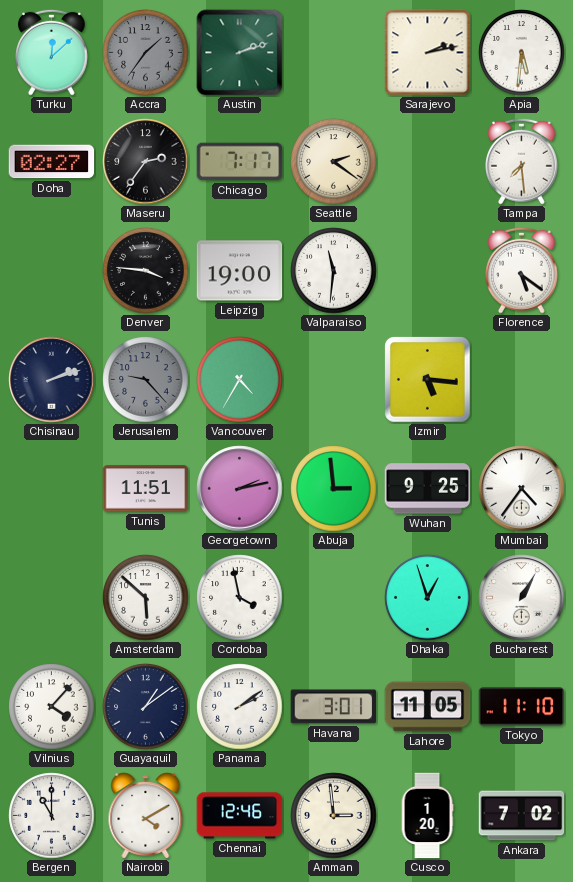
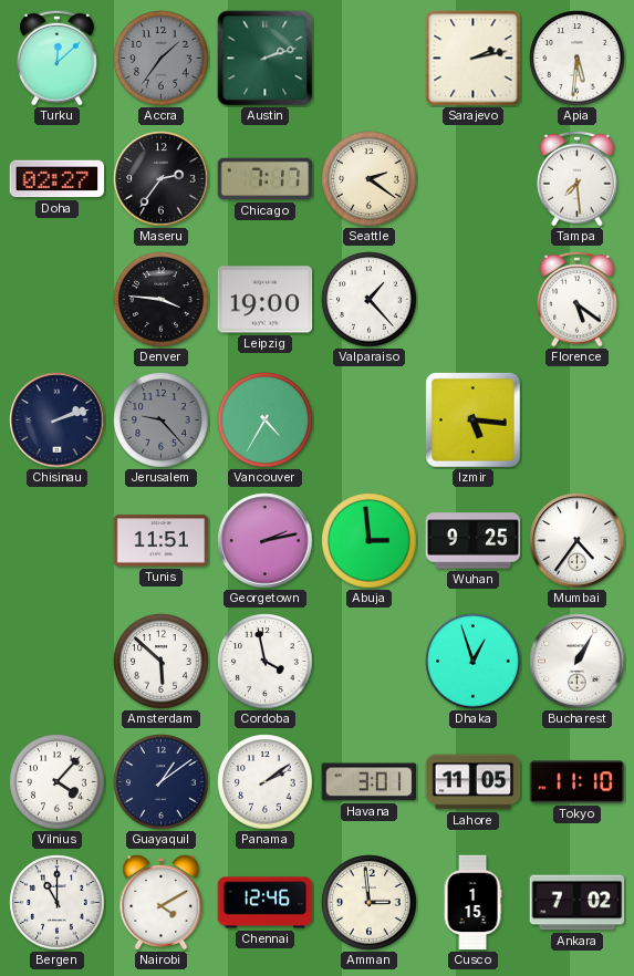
Valparaiso: 11:31 -> 1:23 (370, 300)
Cusco: 1:20 -> 1:15 (472, 903)
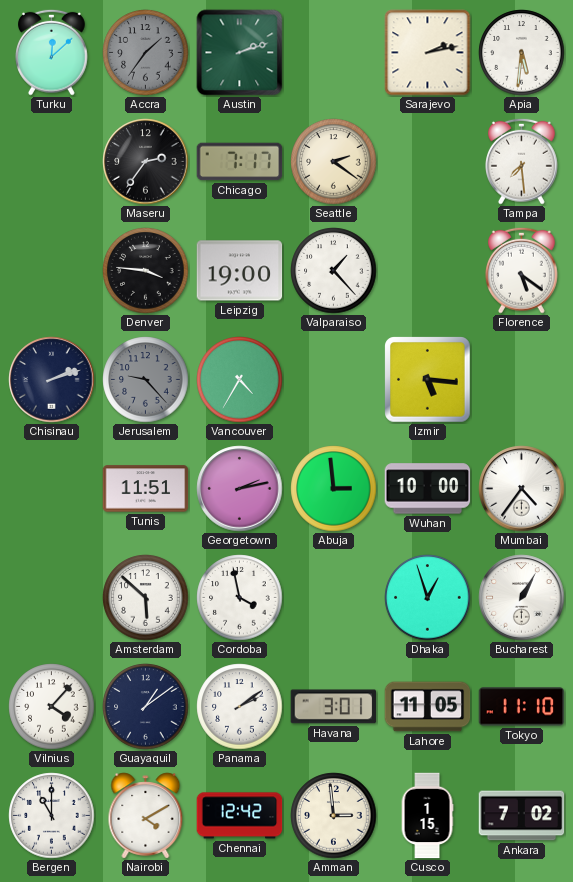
Doha: 02:27 -> none (58, 179)
Wuhan: 9:25 -> 10:00 (428, 489)
Chennai: 12:46 -> 12:42 (240, 816)
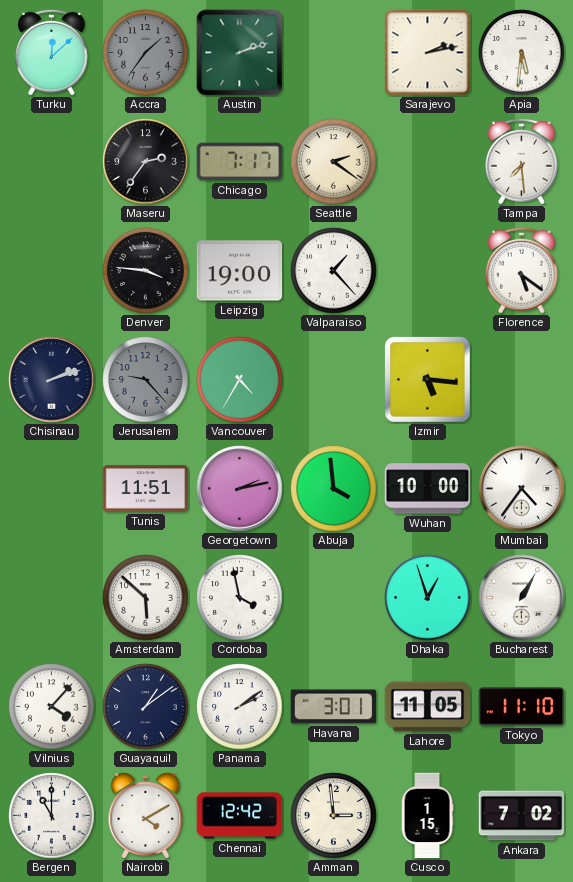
Abuja: 2:59 -> 3:59 (334, 489)
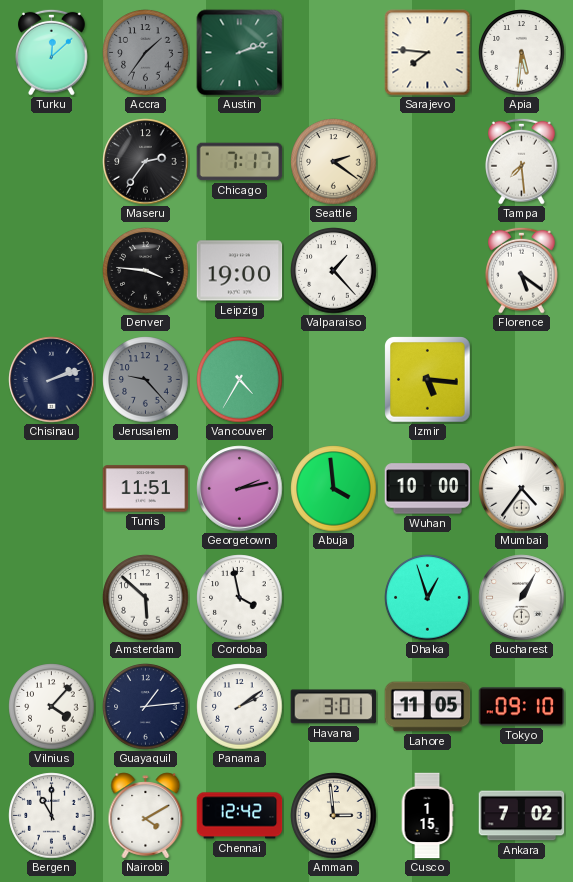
Sarajevo: 2:13 -> 7:46 (428, 53)
Guayaquil: 1:09 -> 1:14 (146, 707)
Tokyo: 11:10 -> 09:10 (522, 707)
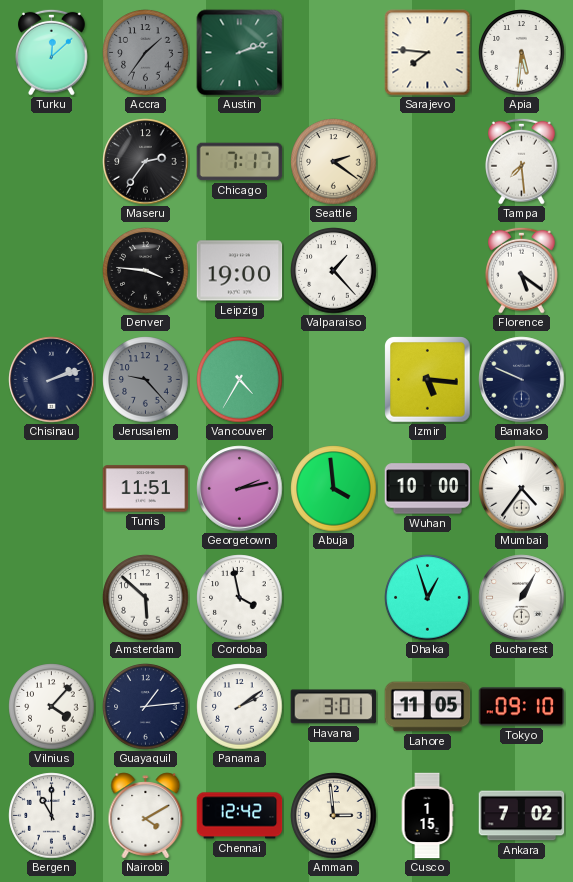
Bamako: none -> 9:49 (522, 380)
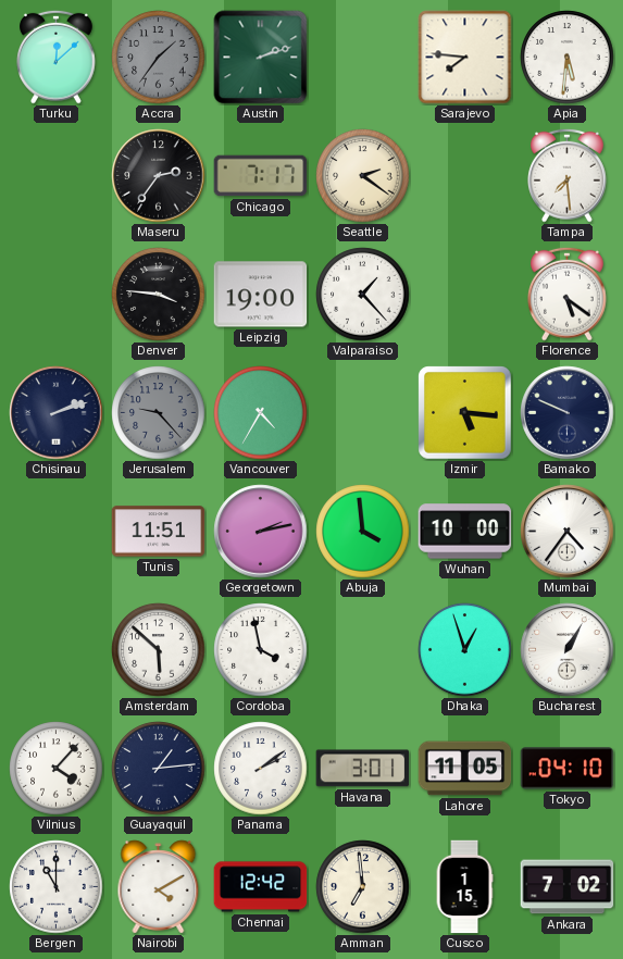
Tokyo: 09:10 -> 04:10 (568, 769)
Amman: 2:59 -> 6:59 (363, 887)
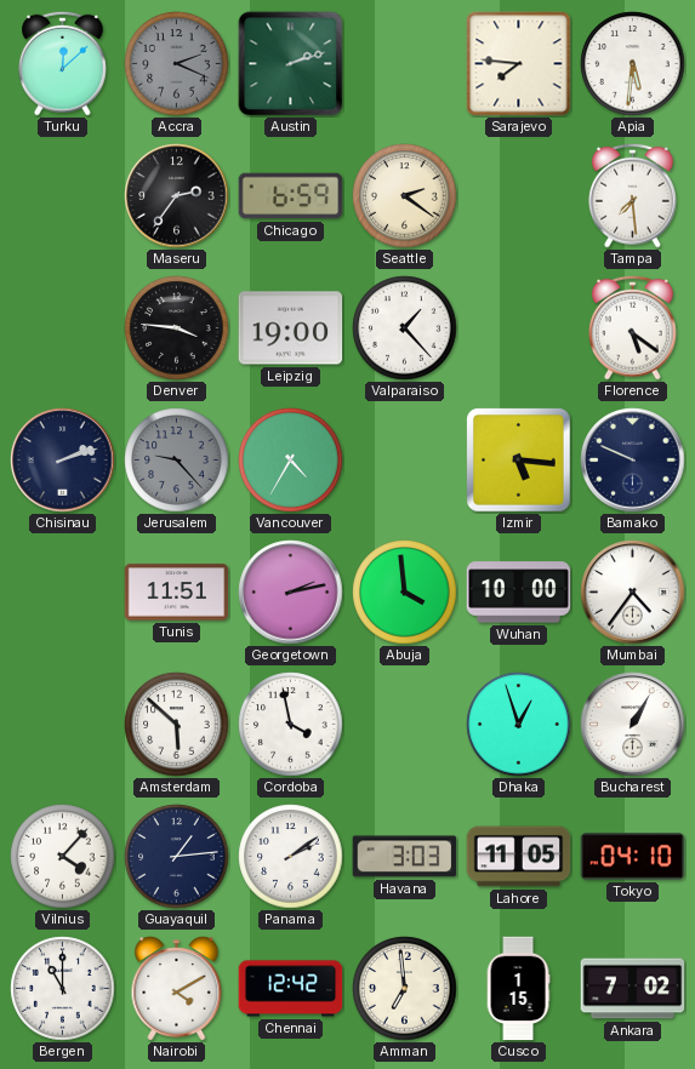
Accra: 1:36 -> 2:19 (177, 64)
Chicago: 7:17 -> 6:59 (291, 196)
Havana: 3:01 -> 3:03 (405, 857)
